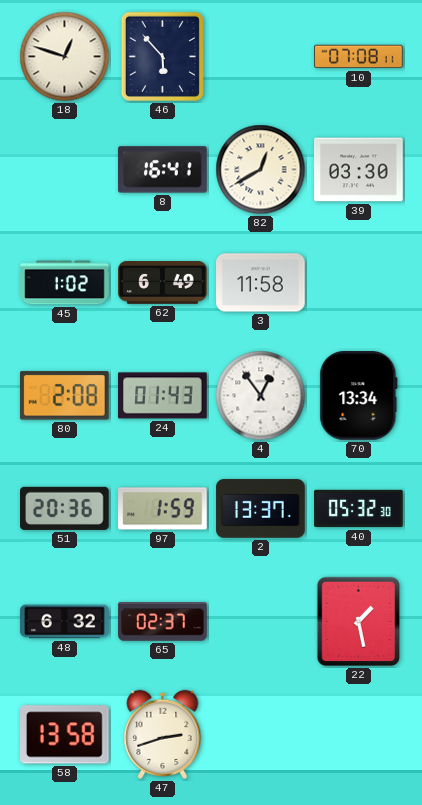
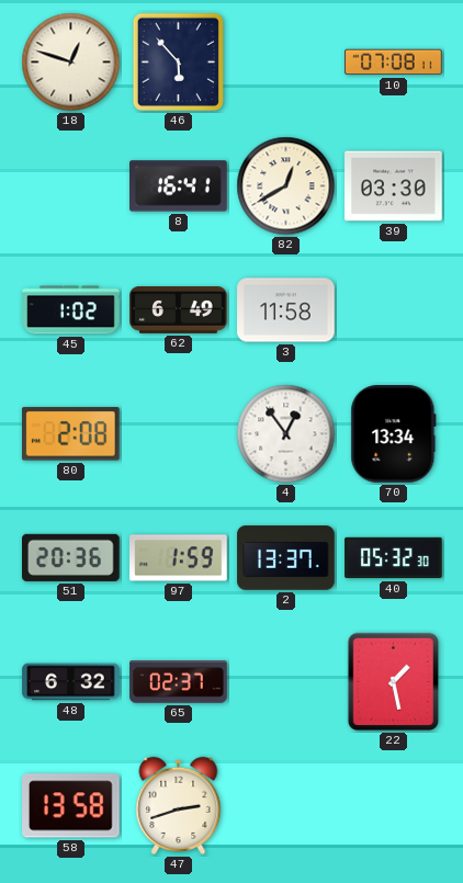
24: 01:43 -> none (163, 396)
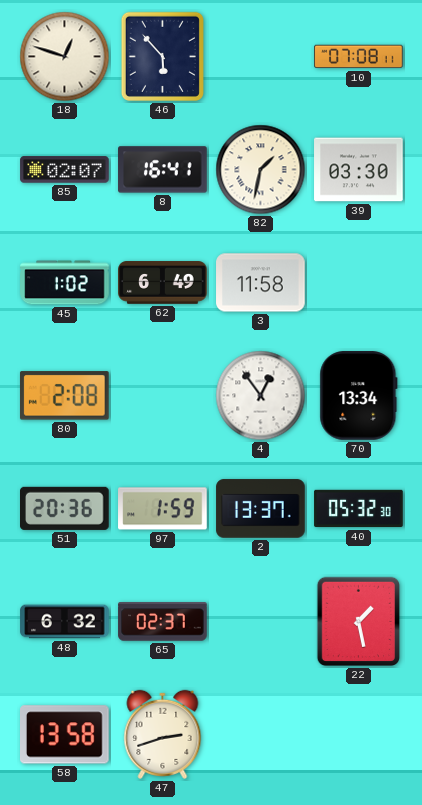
85: none -> 02:07 (65, 170)
82: 12:40 -> 1:32 (261, 170)
